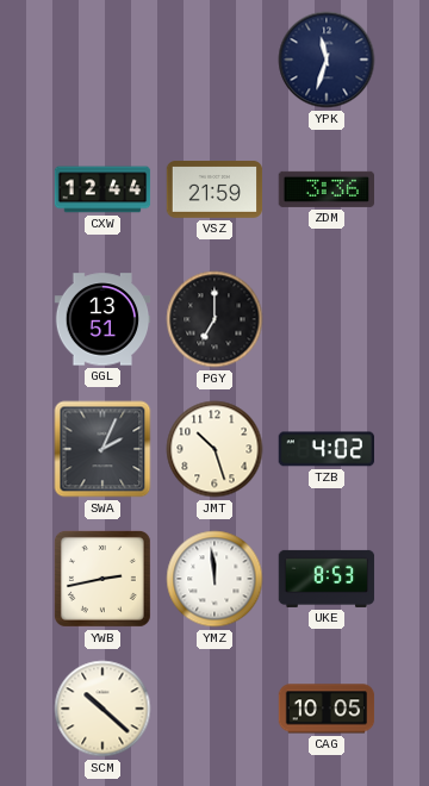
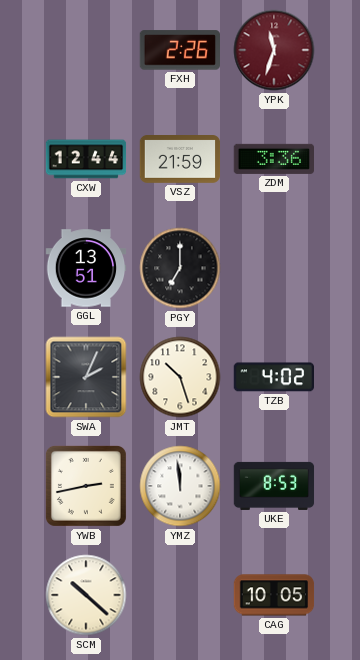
FXH: none -> 2:26 (179, 50)
YPK dial: navy -> burgundy (274, 50)
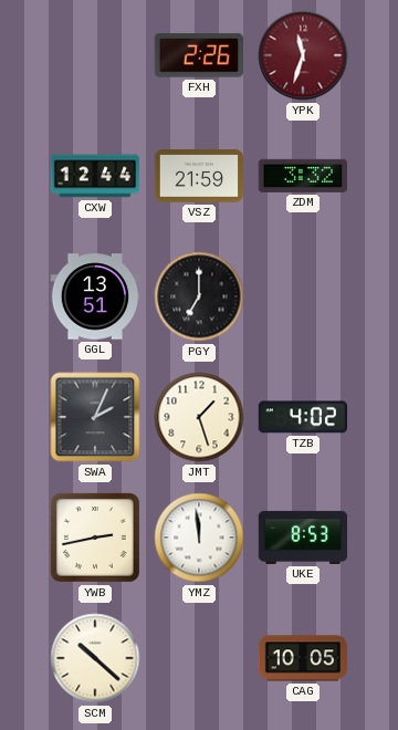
ZDM: 3:36 -> 3:32 (302, 176)
JMT: 10:27 -> 1:27 (199, 417)
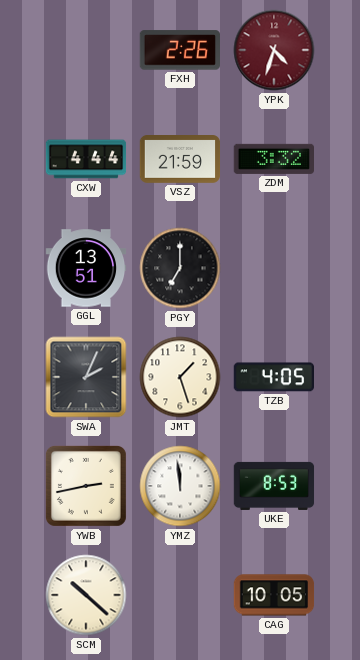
YPK: 11:33 -> 4:33 (274, 50)
CXW: 12:44 -> 4:44 (86, 159)
TZB: 4:02 -> 4:05 (273, 377)
